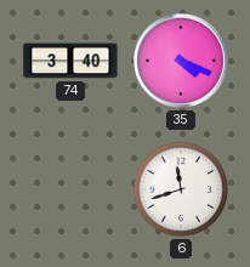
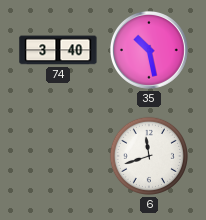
35: 4:19 -> 10:28 (149, 50)
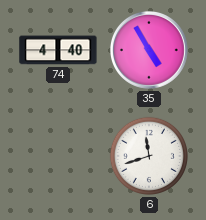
74: 3:40 -> 4:40 (58, 50)
35: 10:28 -> 4:55 (149, 50)
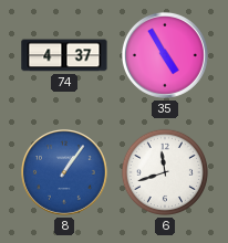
74: 4:40 -> 4:37 (64, 55)
8: none -> 1:06 (64, 172)
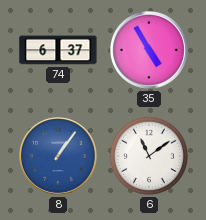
74: 4:37 -> 6:37 (58, 50)
6: 11:42 -> 11:09 (149, 156)
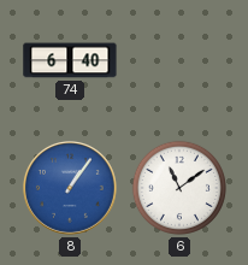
74: 6:37 -> 6:40 (70, 60)
35: 4:55 -> none (149, 50)
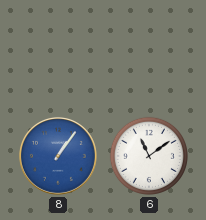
74: 6:40 -> none (70, 60)
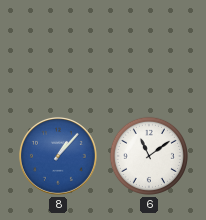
8: 1:06 -> 1:07 (58, 156)
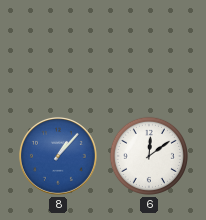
6: 11:09 -> 12:09 (149, 156)
